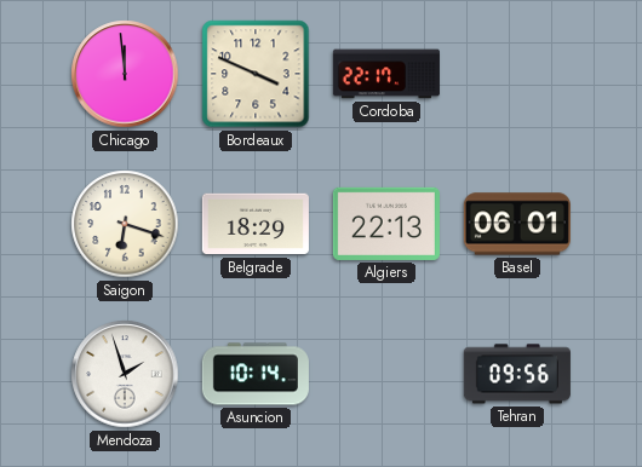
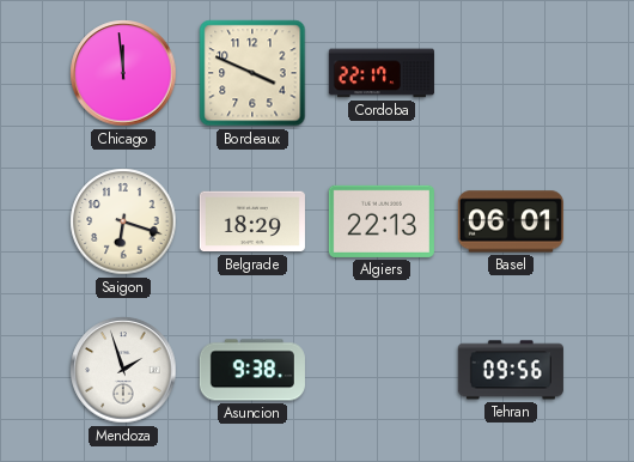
Asuncion: 10:14 -> 9:38 (252, 370)
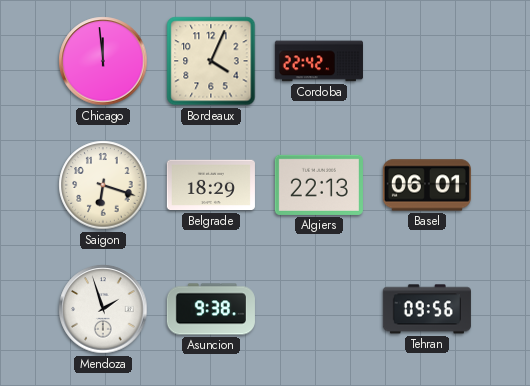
Bordeaux: 3:49 -> 4:04 (211, 61)
Cordoba: 22:17 -> 22:42 (319, 61)
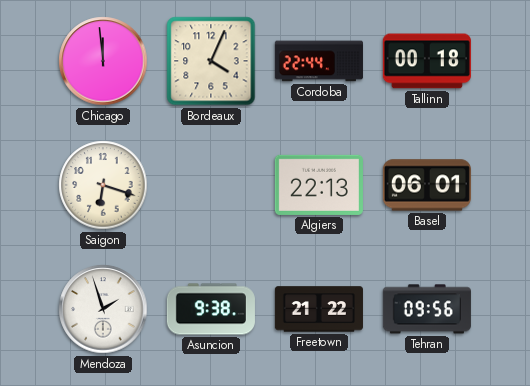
Cordoba: 22:42 -> 22:44 (319, 61)
Tallinn: none -> 00:18 (427, 61)
Belgrade: 18:29 -> none (211, 185)
Freetown: none -> 21:22 (319, 309)
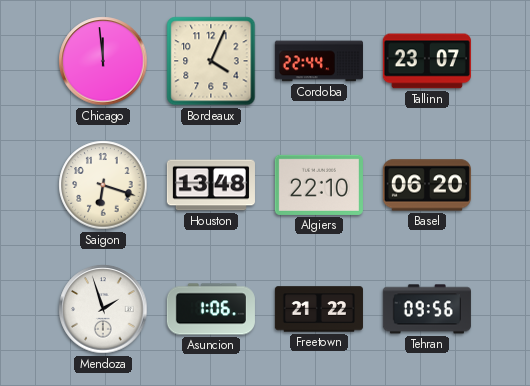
Tallinn: 00:18 -> 23:07 (427, 61)
Houston: none -> 13:48 (211, 185)
Algiers: 22:13 -> 22:10 (319, 185)
Basel: 06:01 -> 06:20 (427, 185)
Asuncion: 9:38 -> 1:06 (211, 309)
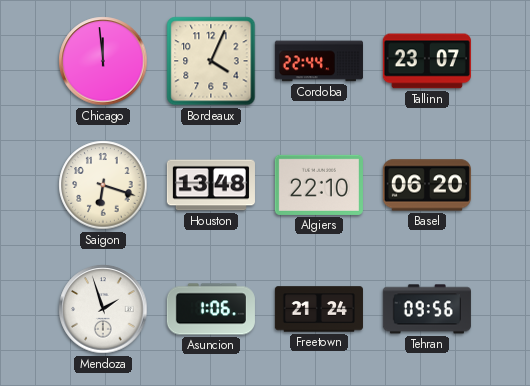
Freetown: 21:22 -> 21:24 (319, 309)
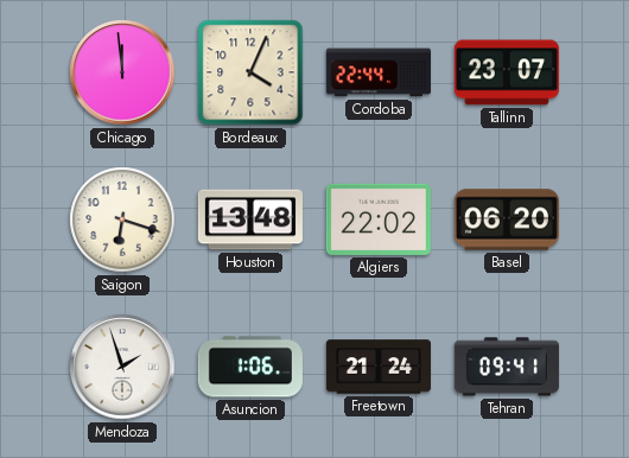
Algiers: 22:10 -> 22:02 (379, 220)
Tehran: 09:56 -> 09:41 (507, 367)
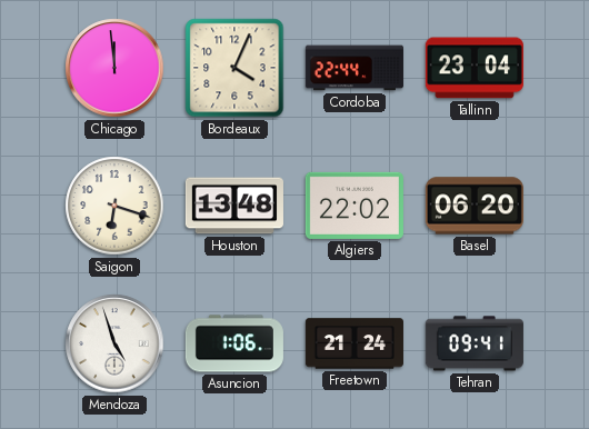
Tallinn: 23:07 -> 23:04 (475, 68)
Mendoza: 1:57 -> 4:57 (114, 343)
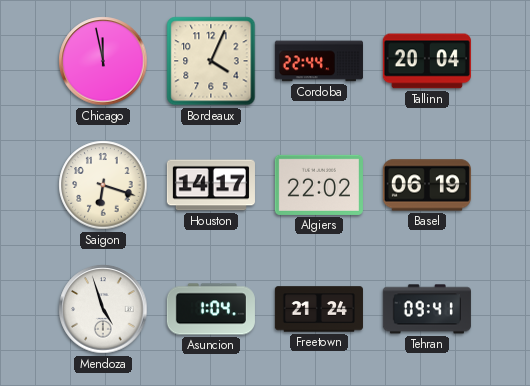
Chicago: 11:59 -> 11:58 (103, 61)
Tallinn: 23:04 -> 20:04 (427, 61)
Houston: 13:48 -> 14:17 (211, 185)
Basel: 06:20 -> 06:19 (427, 185)
Asuncion: 1:06 -> 1:04 (211, 309)
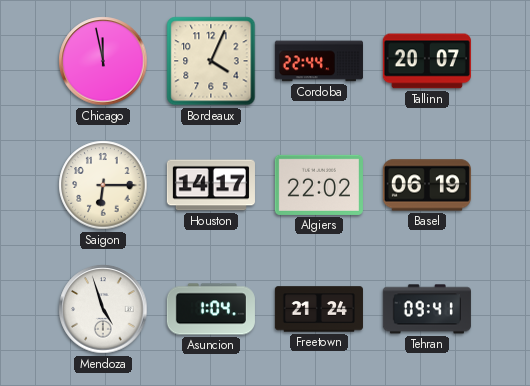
Tallinn: 20:04 -> 20:07 (427, 61)
Saigon: 6:18 -> 6:15 (103, 185)
